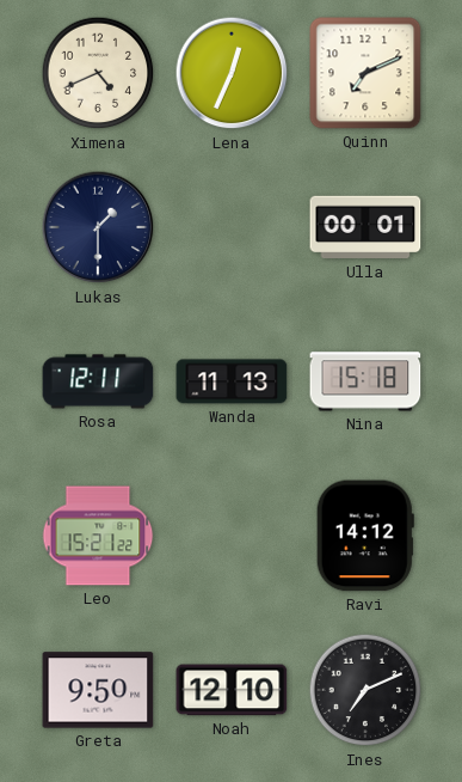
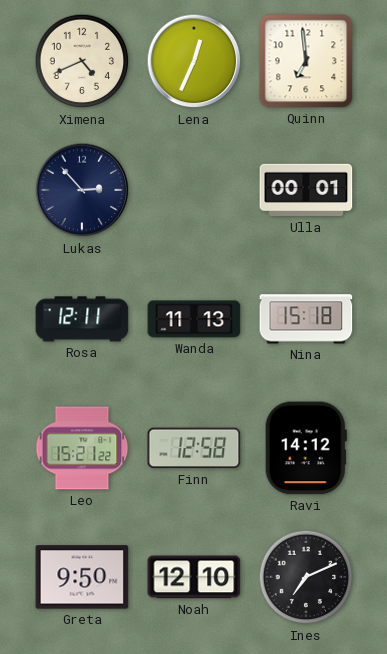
Quinn: 7:11 -> 6:59 (306, 61)
Lukas: 1:30 -> 2:53 (82, 190)
Finn: none -> 12:58 (194, 448)
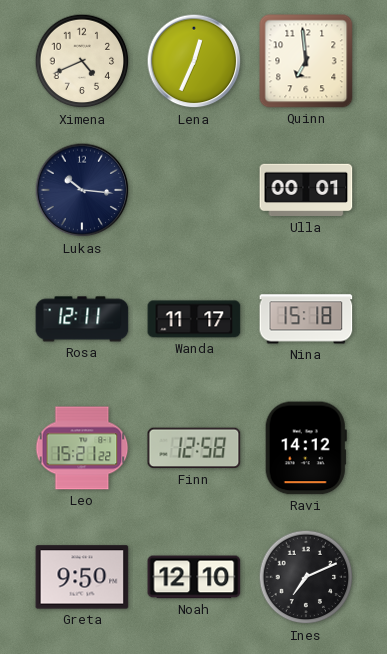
Lukas: 2:53 -> 10:16 (82, 190)
Wanda: 11:13 -> 11:17 (194, 319)
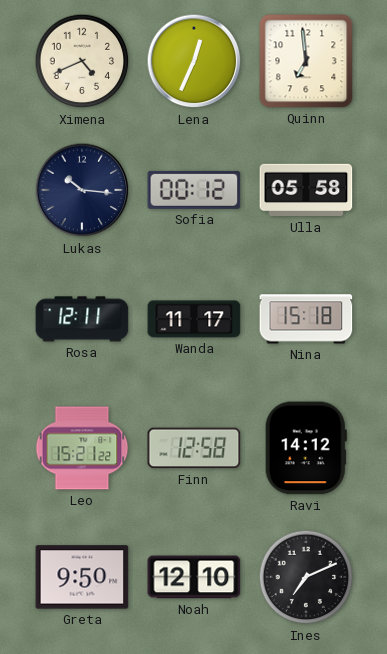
Sofia: none -> 00:12 (194, 190)
Ulla: 00:01 -> 05:58 (306, 190)
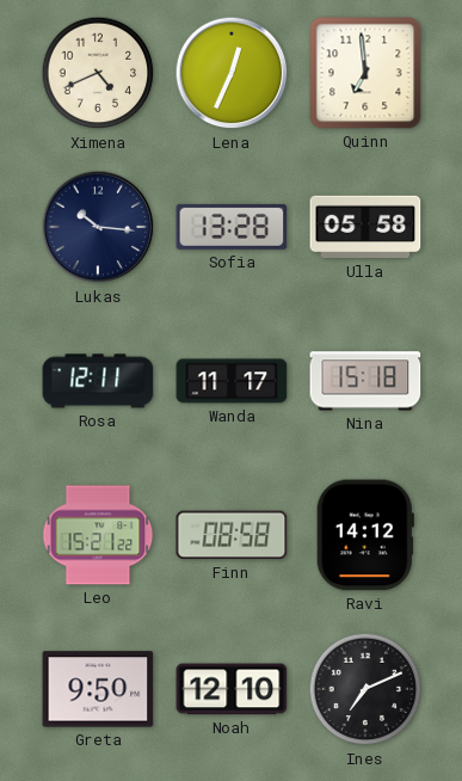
Sofia: 00:12 -> 13:28 (232, 227)
Finn: 12:58 -> 08:58 (232, 535)
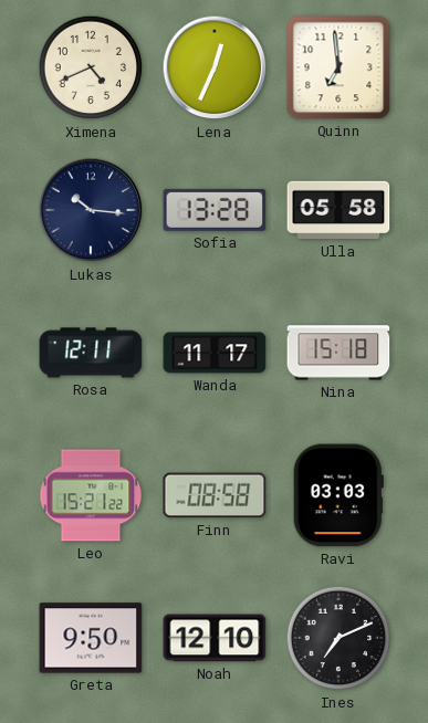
Ravi: 14:12 -> 03:03 (338, 495)
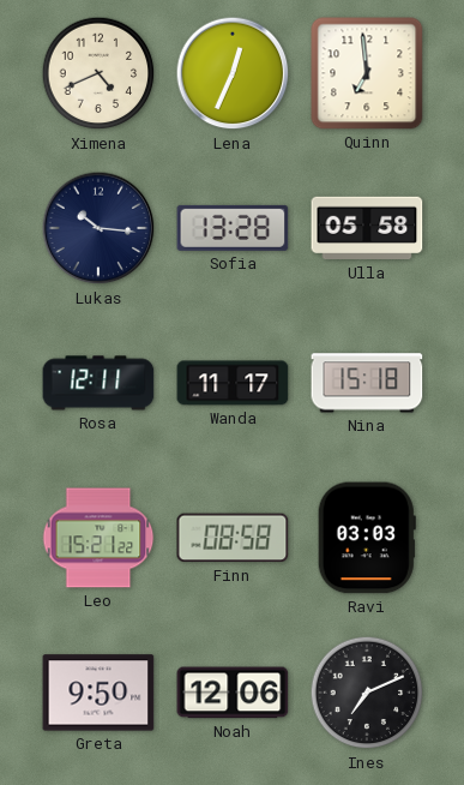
Noah: 12:10 -> 12:06 (233, 693)
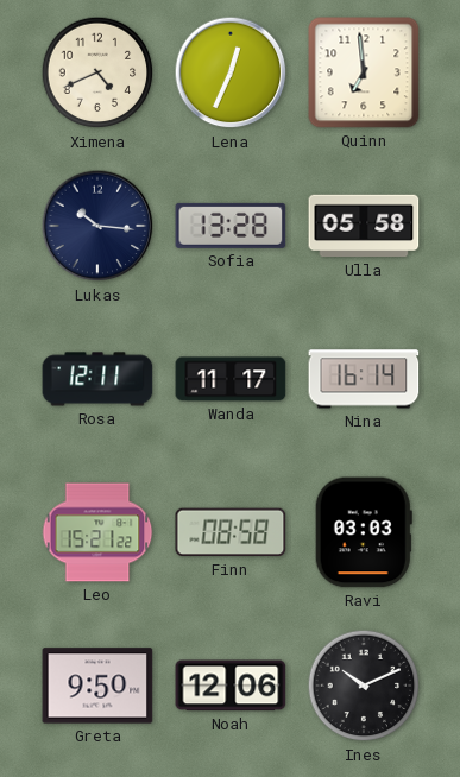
Nina: 15:18 -> 16:14 (364, 379)
Ines: 7:11 -> 10:11 (364, 686)
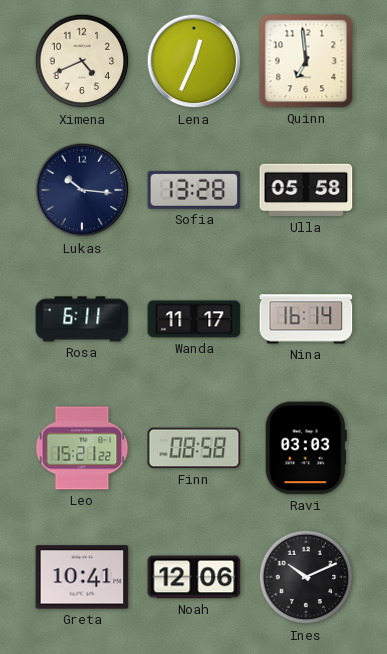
Rosa: 12:11 -> 6:11 (82, 319)
Greta: 9:50 -> 10:41 (82, 577)
